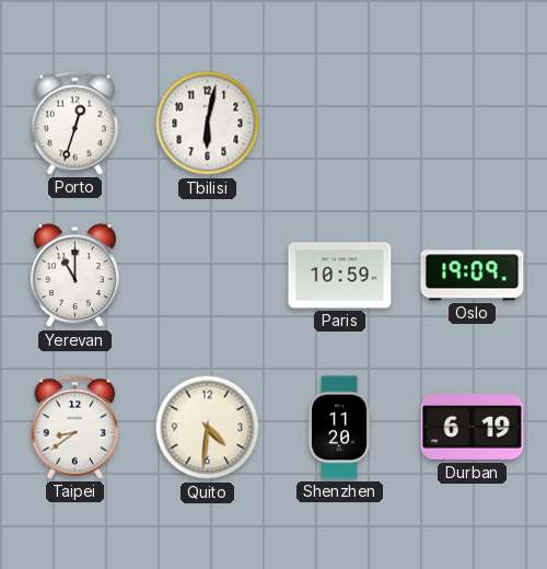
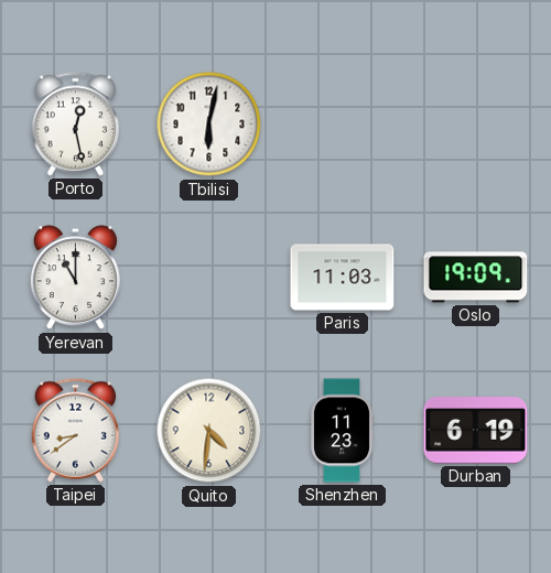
Porto: 12:33 -> 12:28 (76, 125)
Paris: 10:59 -> 11:03 (343, 278)
Shenzhen: 11:20 -> 11:23 (343, 431)
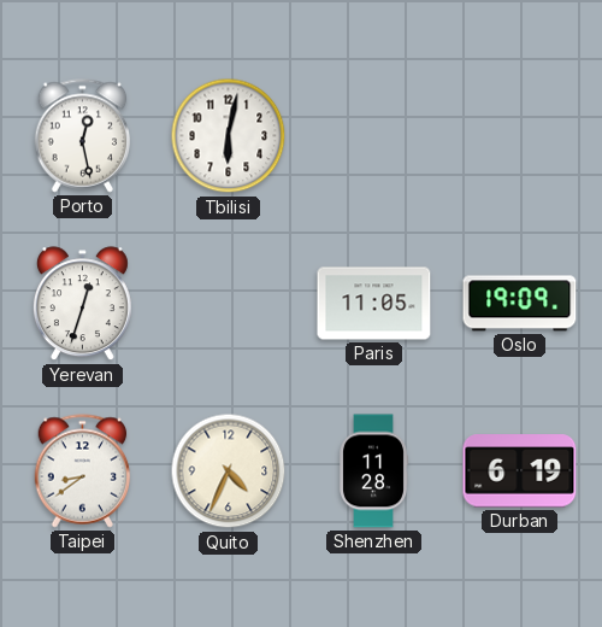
Yerevan: 11:00 -> 12:33 (82, 304)
Paris: 11:03 -> 11:05 (374, 304)
Quito: 4:31 -> 4:34 (229, 471)
Shenzhen: 11:23 -> 11:28 (374, 471)
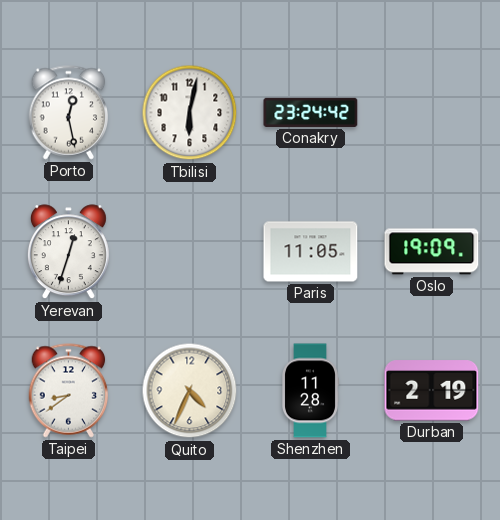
Conakry: none -> 23:24 (311, 112)
Durban: 6:19 -> 2:19 (432, 391)
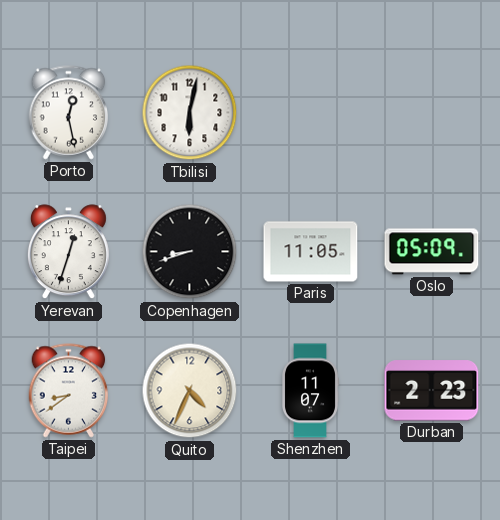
Conakry: 23:24 -> none (311, 112)
Copenhagen: none -> 8:42 (190, 252)
Oslo: 19:09 -> 05:09 (432, 252)
Shenzhen: 11:28 -> 11:07 (311, 391)
Durban: 2:19 -> 2:23 (432, 391)
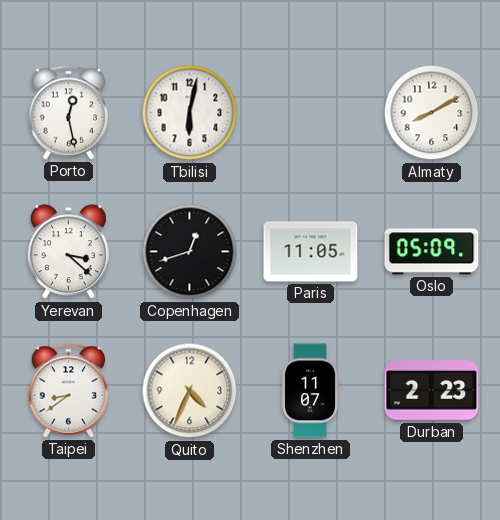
Almaty: none -> 8:10 (432, 113)
Yerevan: 12:33 -> 3:22 (68, 252)
Copenhagen: 8:42 -> 12:42 (190, 252)
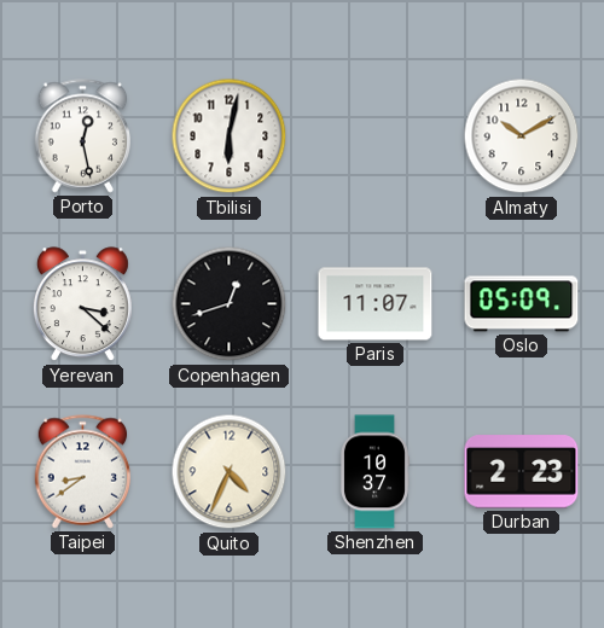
Almaty: 8:10 -> 10:10 (522, 136)
Paris: 11:05 -> 11:07 (376, 304)
Shenzhen: 11:07 -> 10:37 (376, 472)
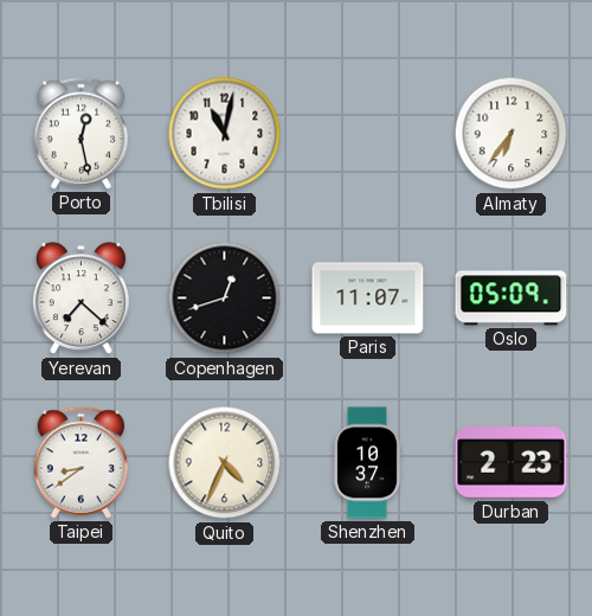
Tbilisi: 6:02 -> 11:02 (225, 134)
Almaty: 10:10 -> 6:36 (511, 134)
Yerevan: 3:22 -> 7:22 (81, 299)
